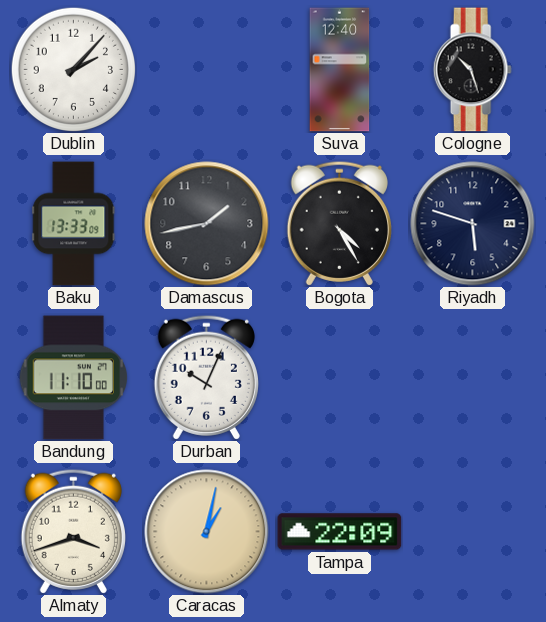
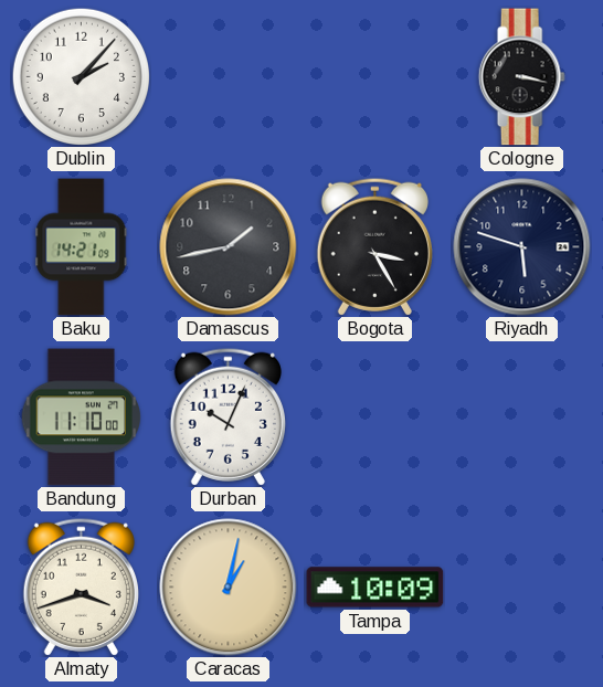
Suva: 12:40 -> none (340, 70)
Cologne: 10:27 -> 3:17 (521, 77)
Baku: 13:33 -> 14:21 (82, 247)
Bogota: 4:25 -> 3:25 (374, 246)
Tampa: 22:09 -> 10:09 (375, 588)
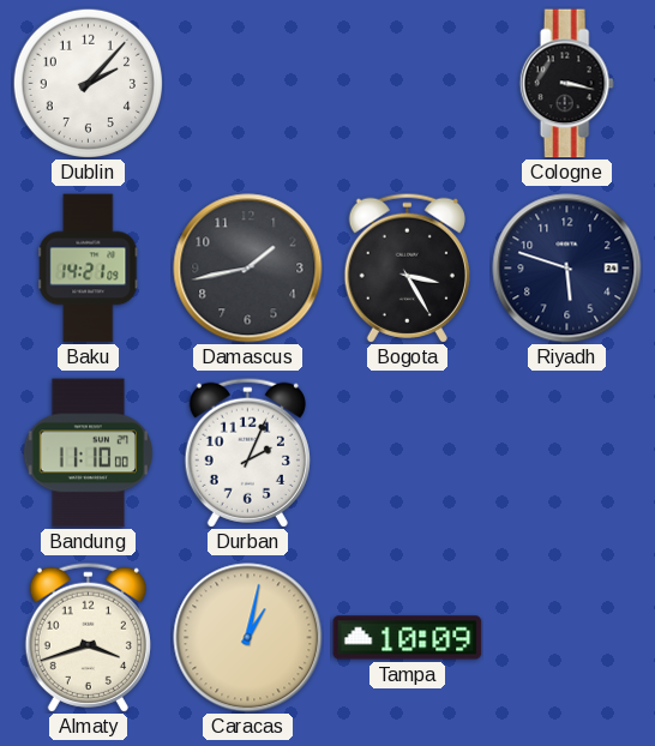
Durban: 10:04 -> 2:04 (247, 452)
